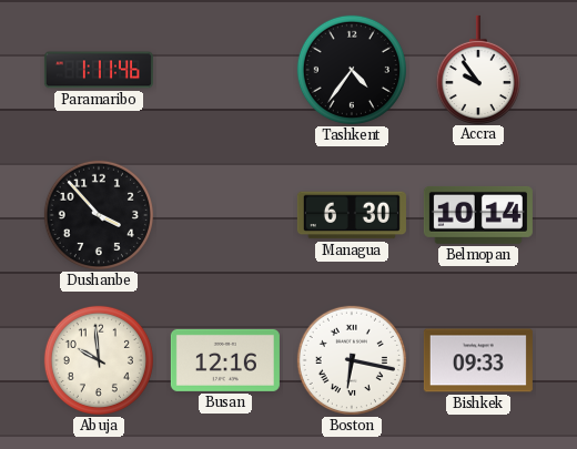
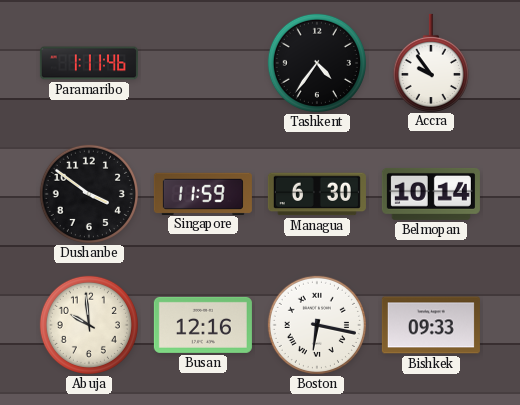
Dushanbe: 3:53 -> 3:51 (89, 194)
Singapore: none -> 11:59 (203, 193)
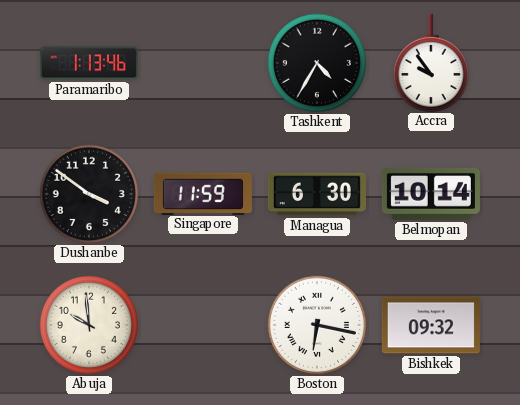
Paramaribo: 1:11 -> 1:13 (89, 63)
Tashkent: 4:36 -> 4:35 (317, 63)
Busan: 12:16 -> none (203, 325)
Bishkek: 09:33 -> 09:32 (431, 325)
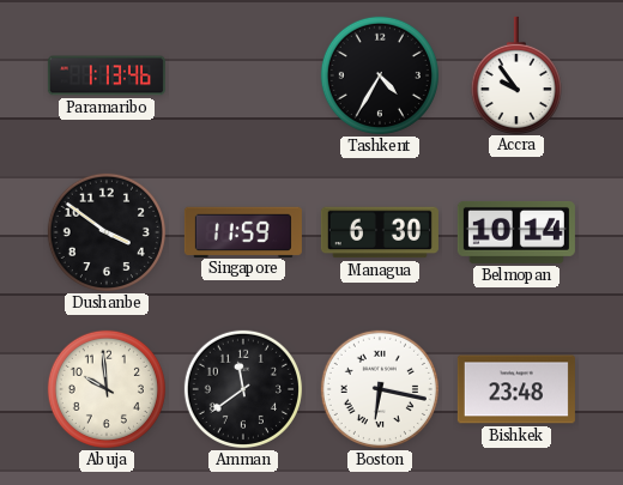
Amman: none -> 11:39 (243, 389)
Bishkek: 09:32 -> 23:48 (516, 389)
